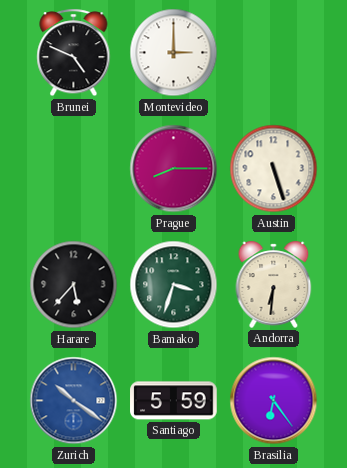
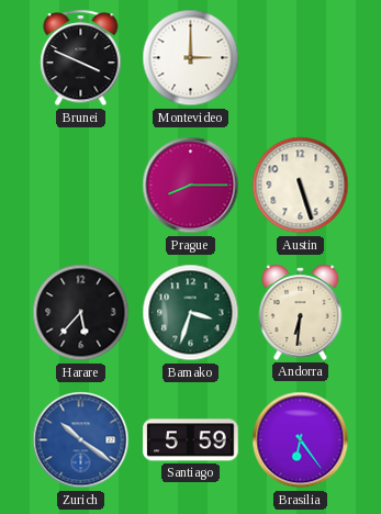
Brunei: 4:49 -> 3:49 (81, 58)
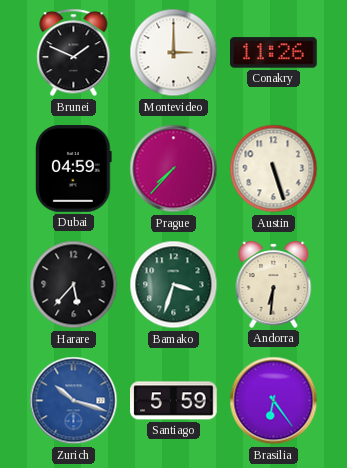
Brunei: 3:49 -> 1:49 (74, 53)
Conakry: none -> 11:26 (274, 53)
Dubai: none -> 04:59 (74, 169)
Prague: 8:15 -> 7:37 (174, 169)
Zurich: 10:21 -> 10:18 (74, 401)
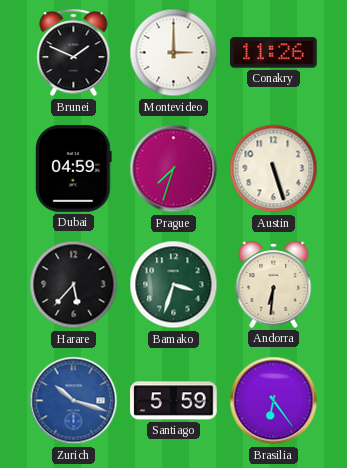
Prague: 7:37 -> 7:33 (174, 169)
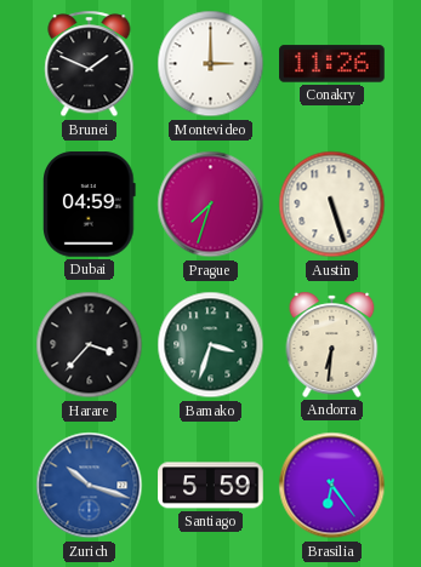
Harare: 5:37 -> 3:37 (90, 345)
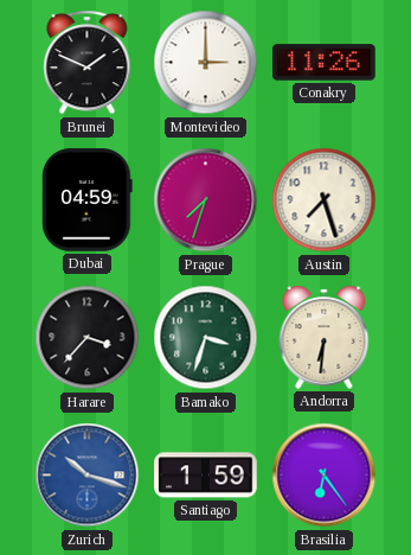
Austin: 5:27 -> 7:27 (325, 200)
Santiago: 5:59 -> 1:59 (206, 476)
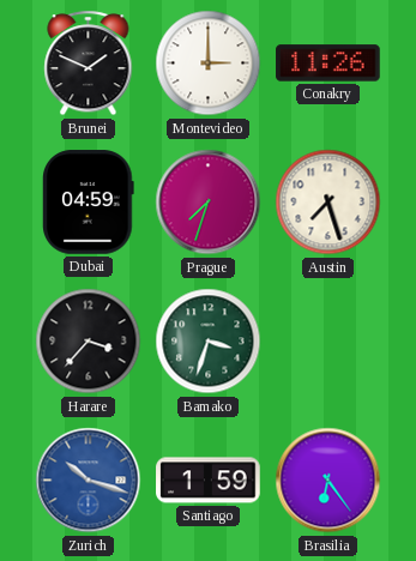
Andorra: 6:31 -> none (325, 337)
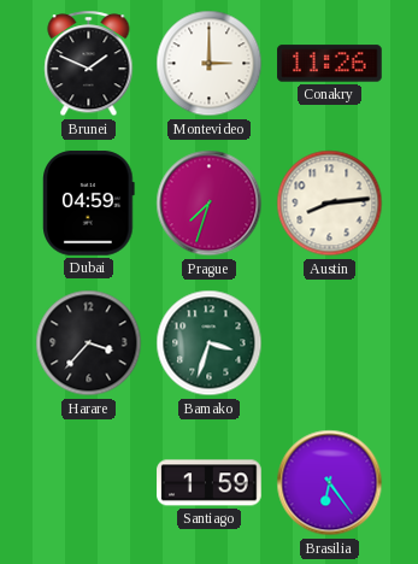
Austin: 7:27 -> 8:14 (330, 204)
Zurich: 10:18 -> none (89, 481)
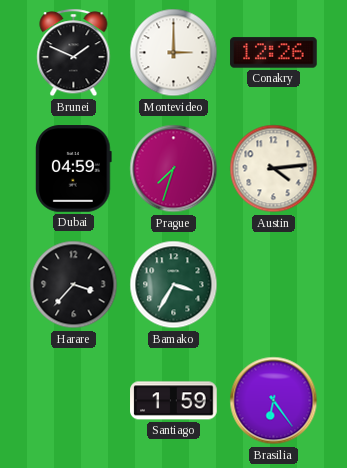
Conakry: 11:26 -> 12:26 (274, 53)
Austin: 8:14 -> 4:14 (274, 169)
Bamako: 3:33 -> 3:35 (174, 285)
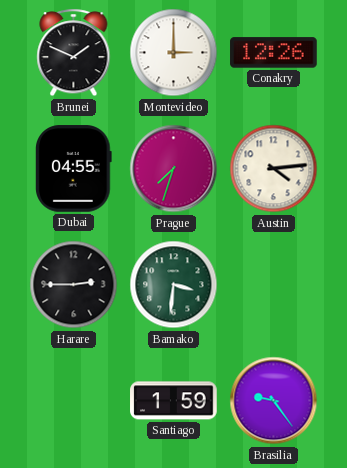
Dubai: 04:59 -> 04:55 (74, 169)
Harare: 3:37 -> 2:45 (74, 285)
Bamako: 3:35 -> 3:31 (174, 285)
Brasilia: 6:24 -> 9:24 (274, 401)
